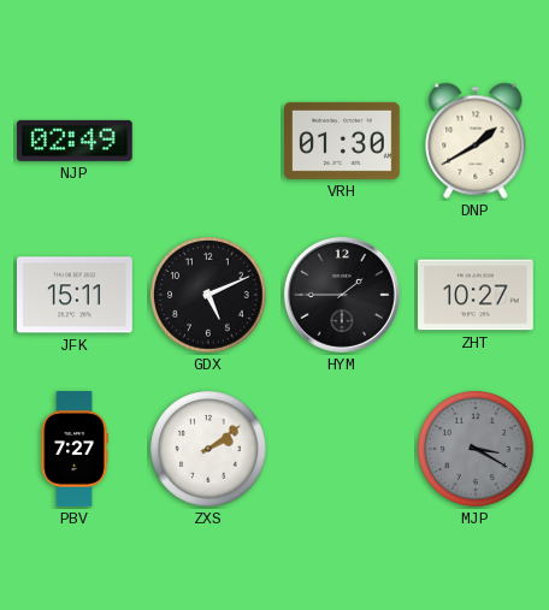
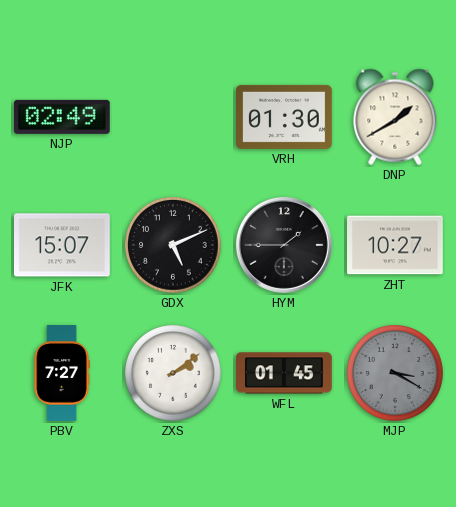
JFK: 15:11 -> 15:07 (63, 245)
WFL: none -> 01:45 (285, 373)
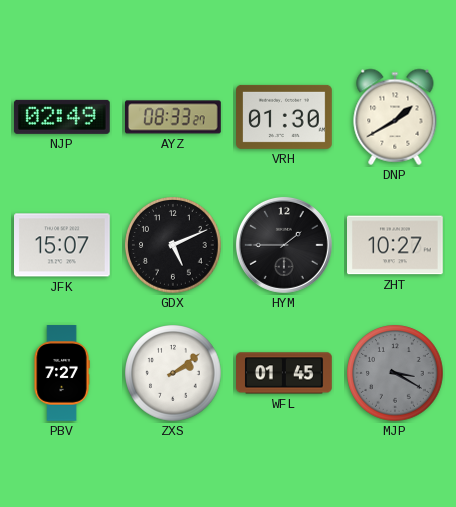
AYZ: none -> 08:33 (174, 117)
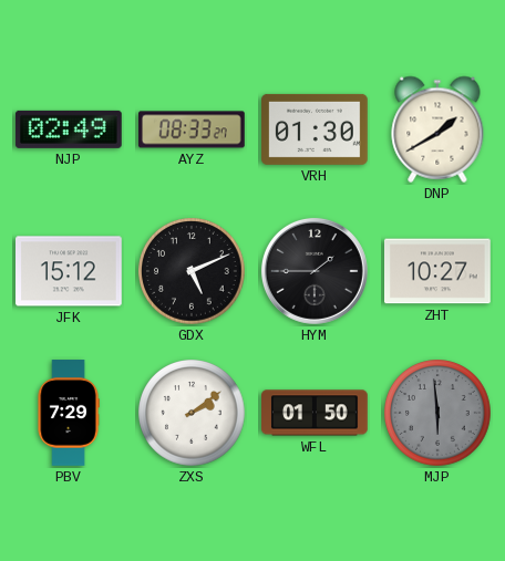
JFK: 15:07 -> 15:12 (70, 271)
PBV: 7:27 -> 7:29 (69, 413)
WFL: 01:45 -> 01:50 (316, 413)
MJP: 3:20 -> 5:59 (437, 413)
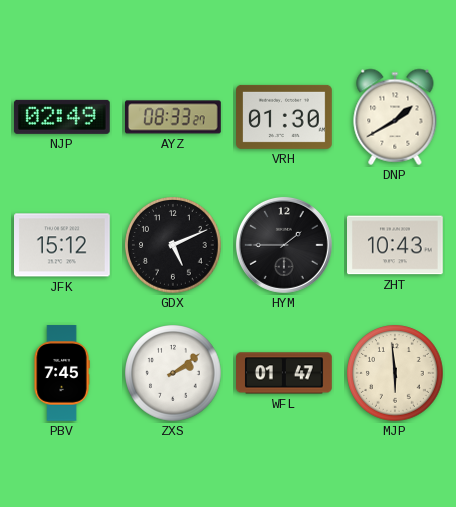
ZHT: 10:27 -> 10:43 (396, 245)
PBV: 7:29 -> 7:45 (62, 373)
WFL: 01:50 -> 01:47 (285, 373)
MJP dial: grey -> cream (395, 373)
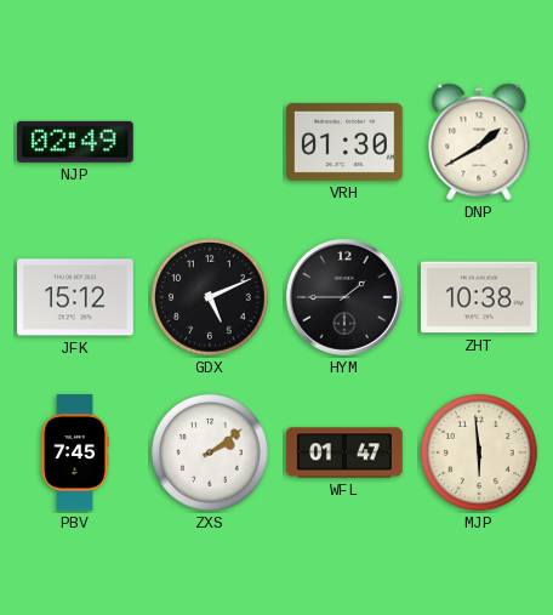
AYZ: 08:33 -> none (174, 117)
ZHT: 10:43 -> 10:38 (480, 297)
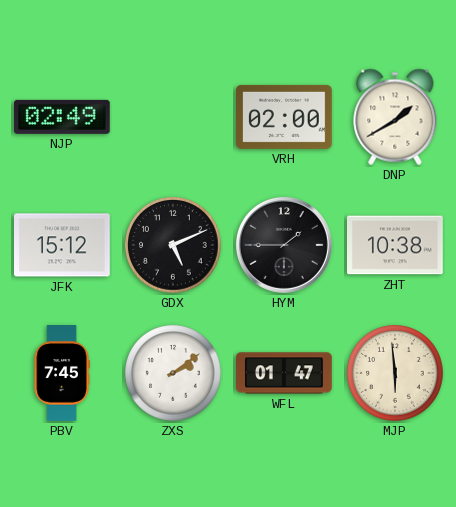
VRH: 01:30 -> 02:00 (285, 117)
